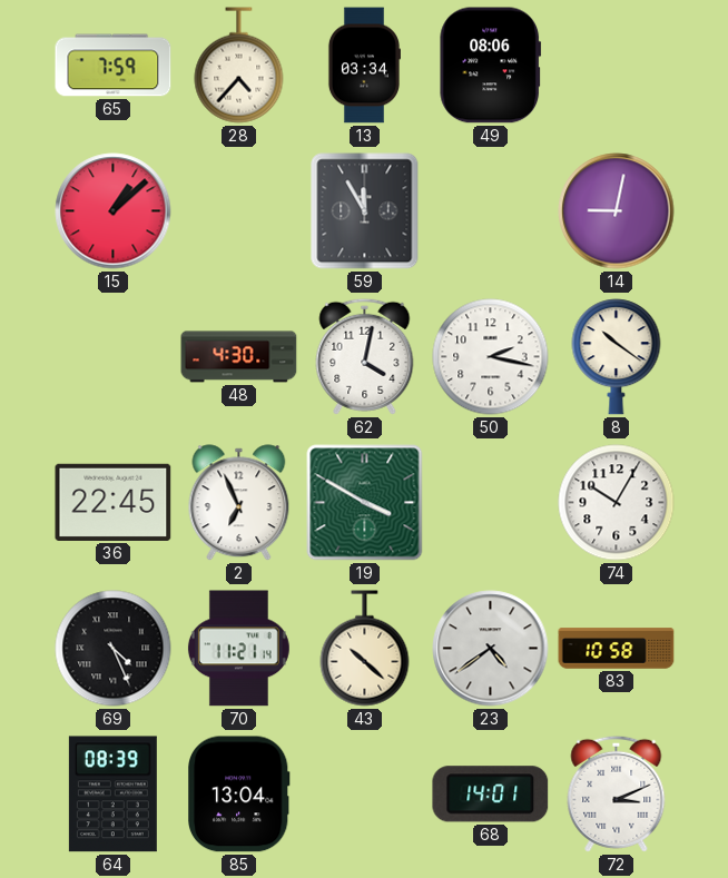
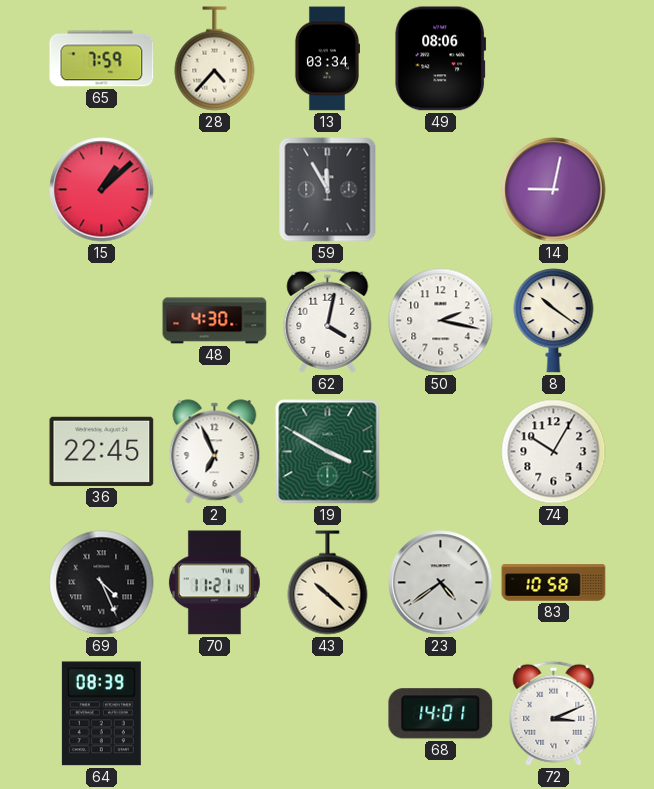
85: 13:04 -> none (238, 795)
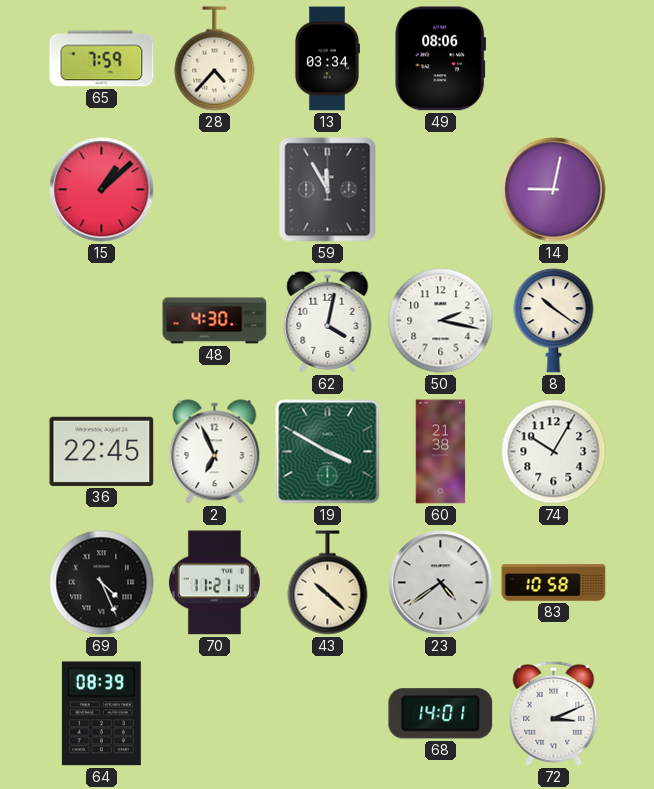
60: none -> 21:38 (441, 452)
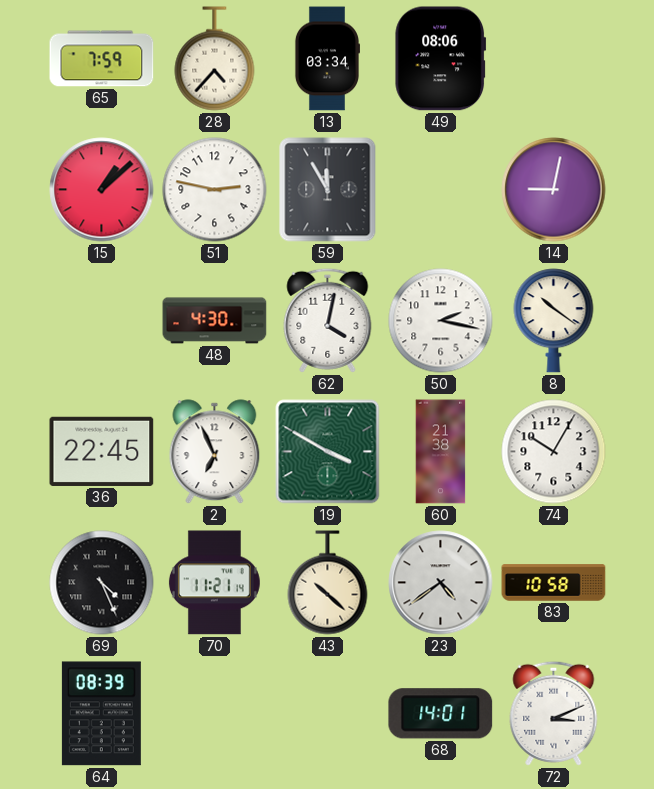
51: none -> 2:47 (215, 190)
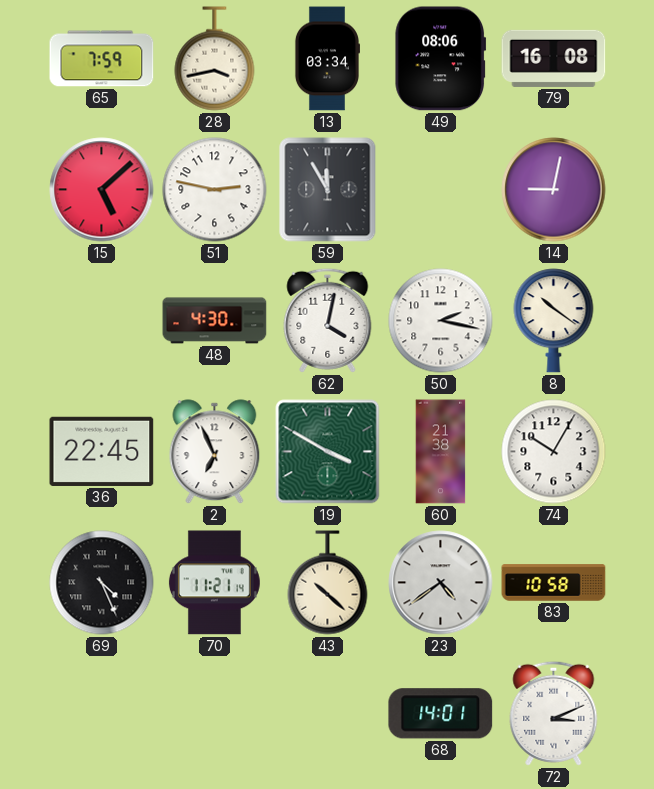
28: 4:37 -> 3:43 (215, 59)
79: none -> 16:08 (554, 58)
15: 1:08 -> 5:08 (102, 190)
64: 08:39 -> none (101, 714)
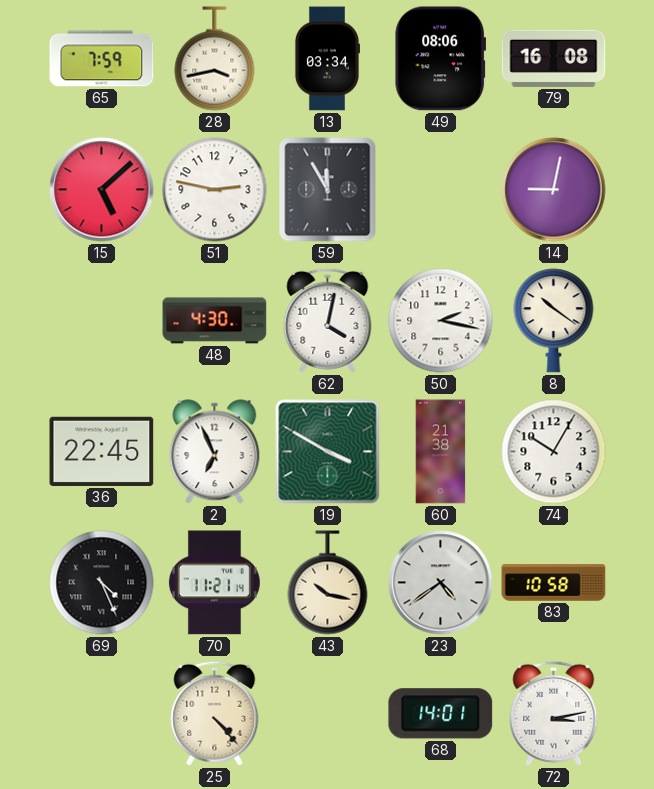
43: 10:22 -> 10:17 (328, 583)
25: none -> 4:23 (215, 713)
72: 3:11 -> 3:13 (554, 713)
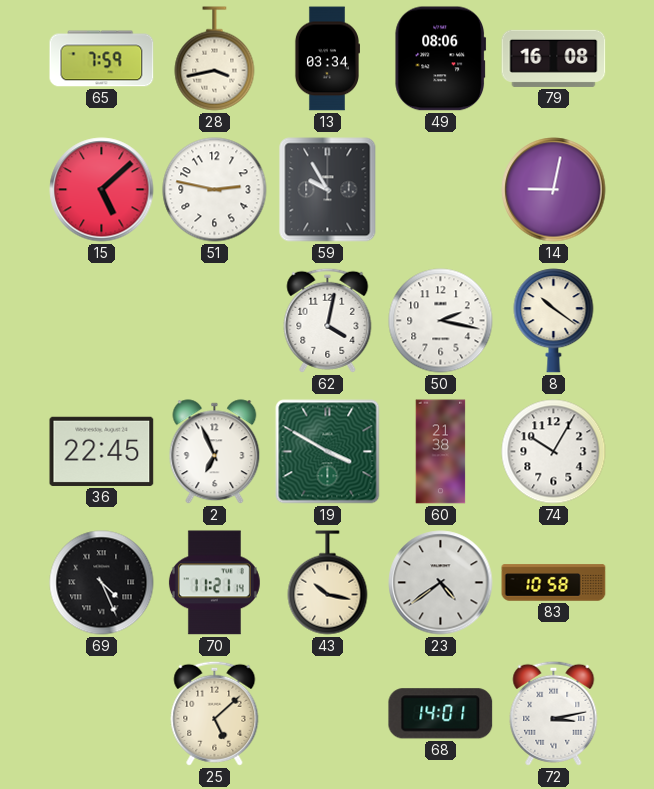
59: 11:55 -> 9:55 (328, 190)
48: 4:30 -> none (215, 321)
25: 4:23 -> 5:08 (215, 713)
